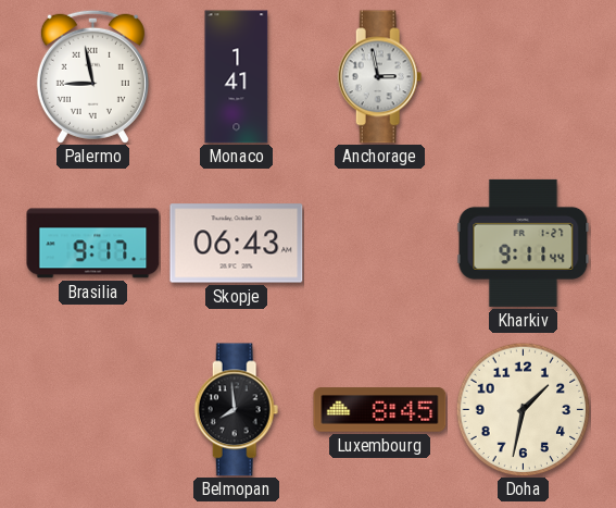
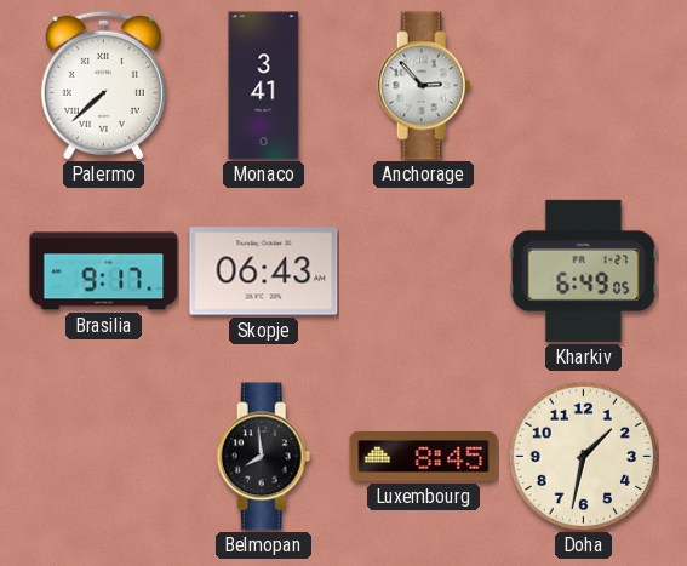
Palermo: 8:58 -> 7:38 (103, 85)
Monaco: 1:41 -> 3:41 (264, 86)
Anchorage: 2:58 -> 2:53 (424, 86)
Kharkiv: 9:11 -> 6:49 (584, 270)
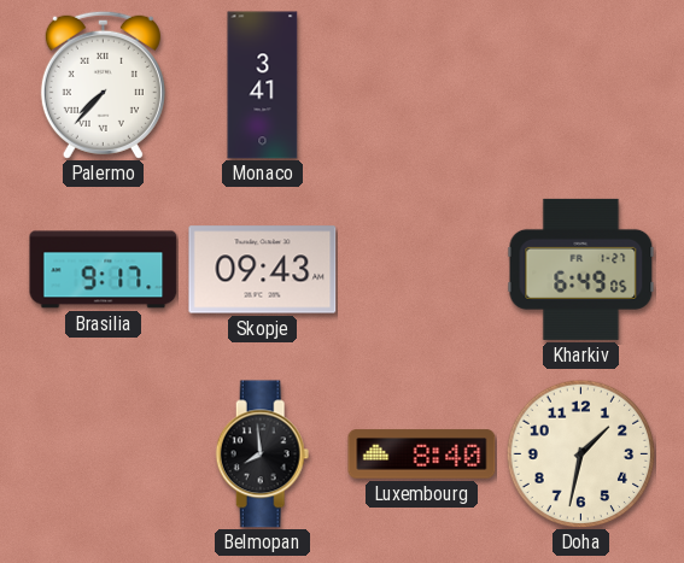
Palermo: 7:38 -> 7:37 (103, 84)
Anchorage: 2:53 -> none (424, 86)
Skopje: 06:43 -> 09:43 (263, 270)
Luxembourg: 8:45 -> 8:40 (422, 454)
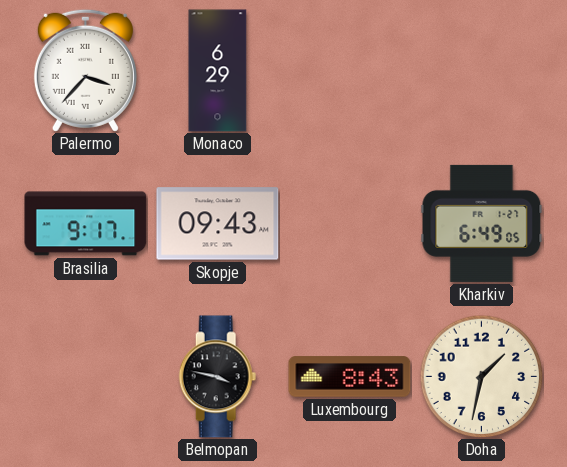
Palermo: 7:37 -> 3:37 (85, 70)
Monaco: 3:41 -> 6:29 (218, 71)
Belmopan: 7:59 -> 3:47 (218, 377)
Luxembourg: 8:40 -> 8:43 (350, 377)
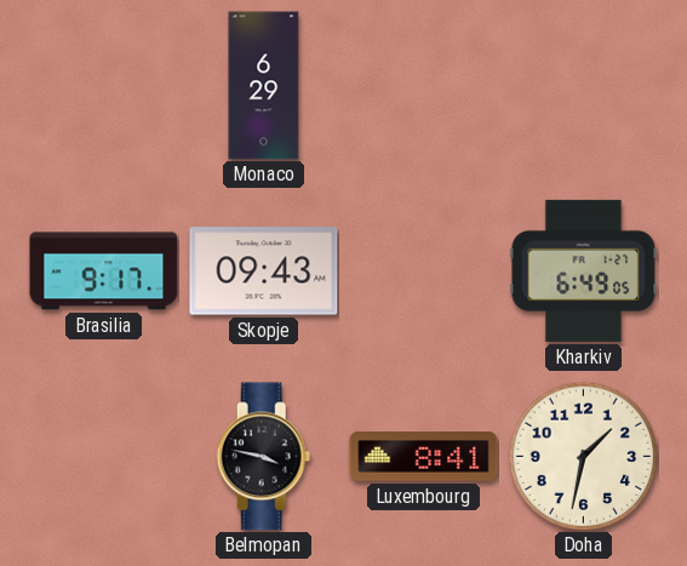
Palermo: 3:37 -> none (85, 70)
Luxembourg: 8:43 -> 8:41 (424, 457)
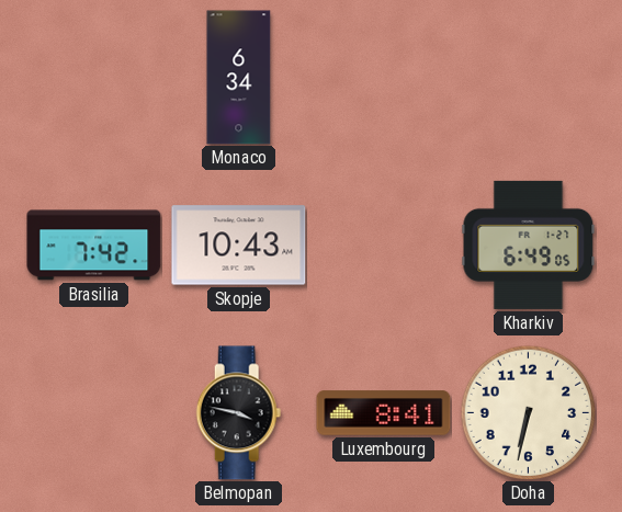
Monaco: 6:29 -> 6:34 (239, 78)
Brasilia: 9:17 -> 7:42 (94, 246)
Skopje: 09:43 -> 10:43 (239, 246)
Doha: 1:32 -> 6:32 (528, 412)
